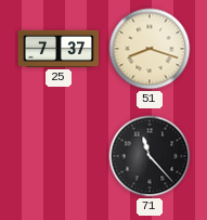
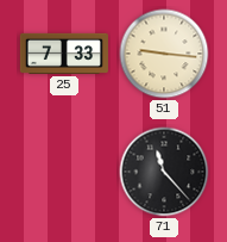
25: 7:37 -> 7:33 (64, 54)
51: 8:18 -> 9:16 (164, 54)
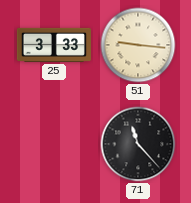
25: 7:33 -> 3:33 (54, 45)
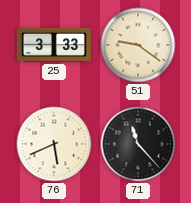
51: 9:16 -> 9:21 (138, 45)
76: none -> 5:41 (54, 144)
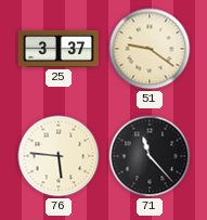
25: 3:33 -> 3:37 (59, 49)
76: 5:41 -> 5:46 (59, 156)
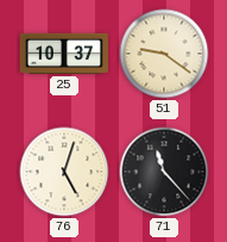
25: 3:37 -> 10:37 (64, 54)
76: 5:46 -> 5:03 (64, 172)
